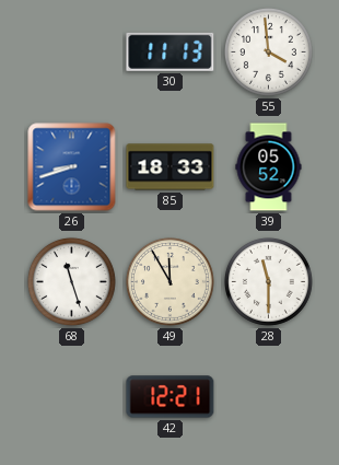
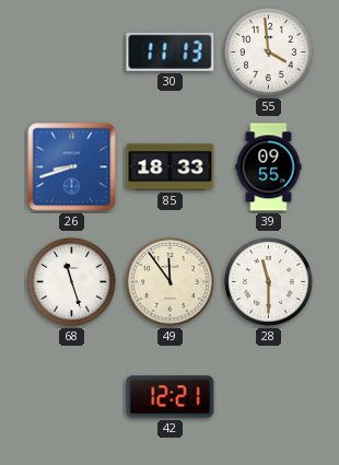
39: 05:52 -> 09:55 (269, 167)
49: 11:55 -> 11:54 (169, 281)
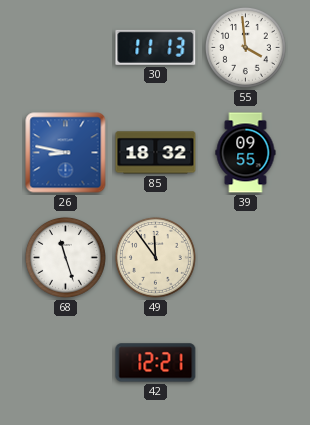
26: 8:42 -> 8:47 (66, 153)
85: 18:33 -> 18:32 (156, 153)
28: 11:30 -> none (268, 281)
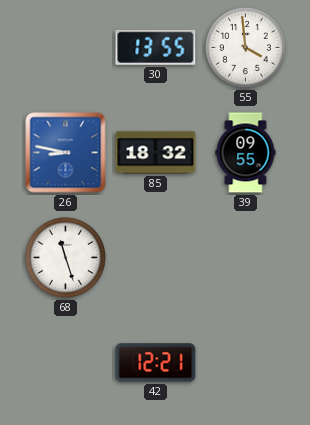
30: 11:13 -> 13:55 (156, 47)
49: 11:54 -> none (155, 257)
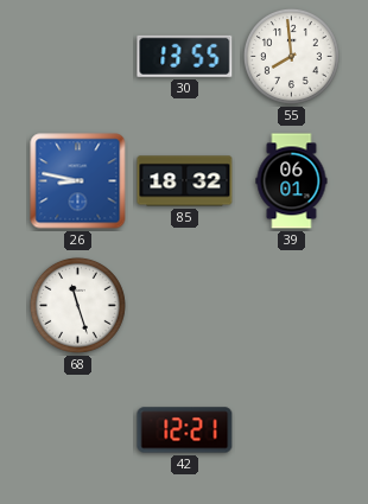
55: 3:59 -> 7:59 (291, 56)
39: 09:55 -> 06:01 (292, 181)
